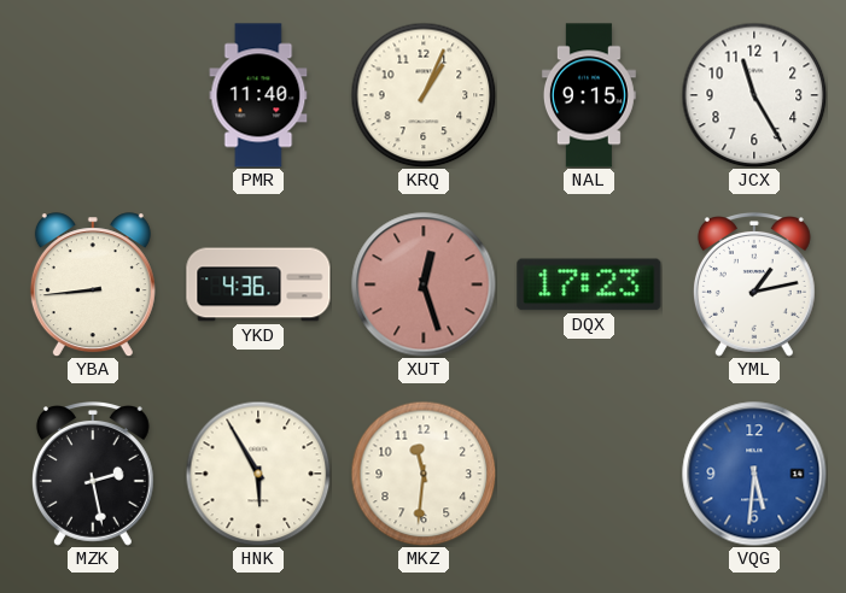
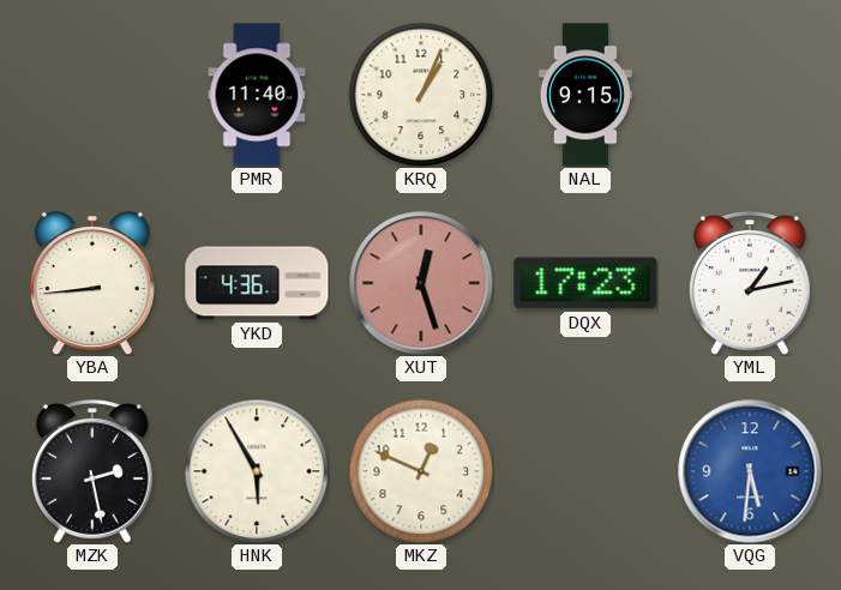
JCX: 11:25 -> none (754, 95)
MKZ: 11:31 -> 12:49 (421, 471)
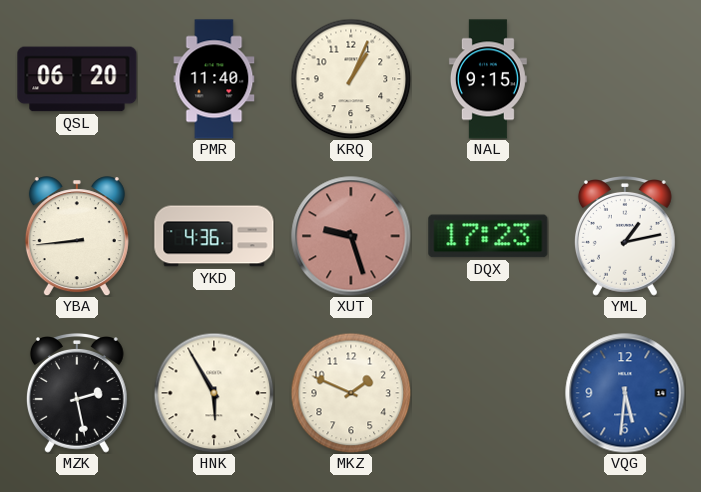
QSL: none -> 06:20 (77, 79)
XUT: 12:27 -> 9:27 (351, 236)
MKZ: 12:49 -> 1:49 (351, 393)
